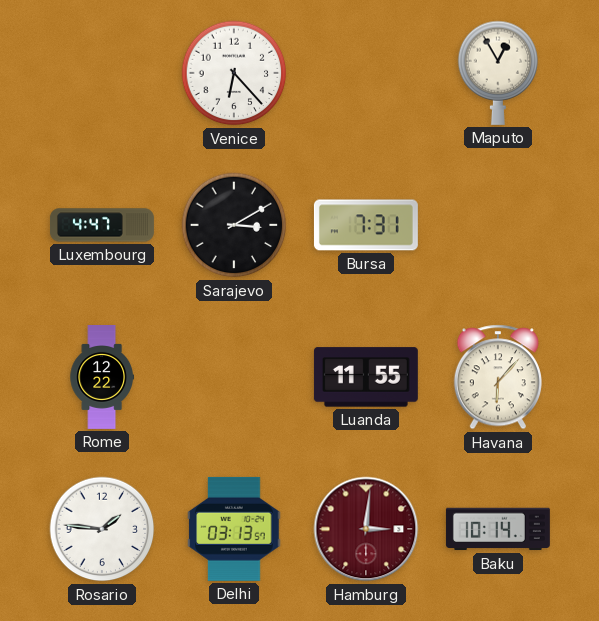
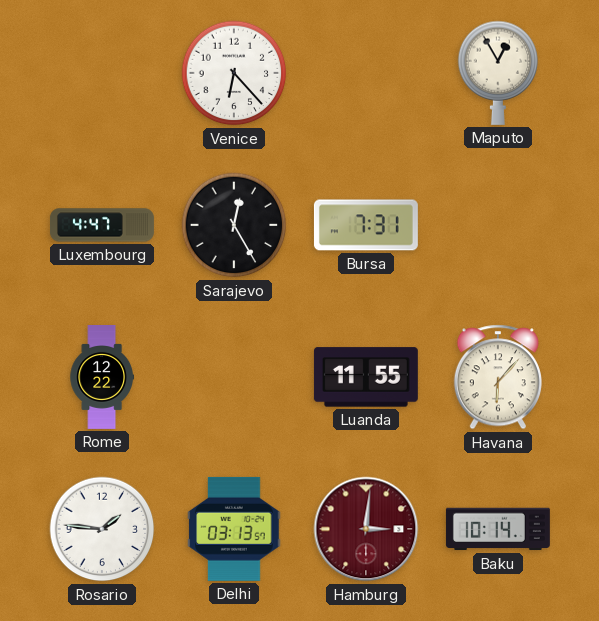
Sarajevo: 3:10 -> 12:25 (234, 225)
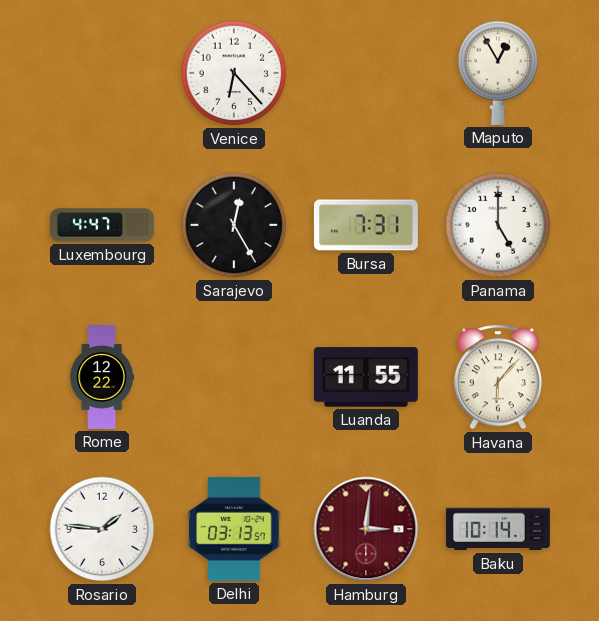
Panama: none -> 5:00 (498, 225)
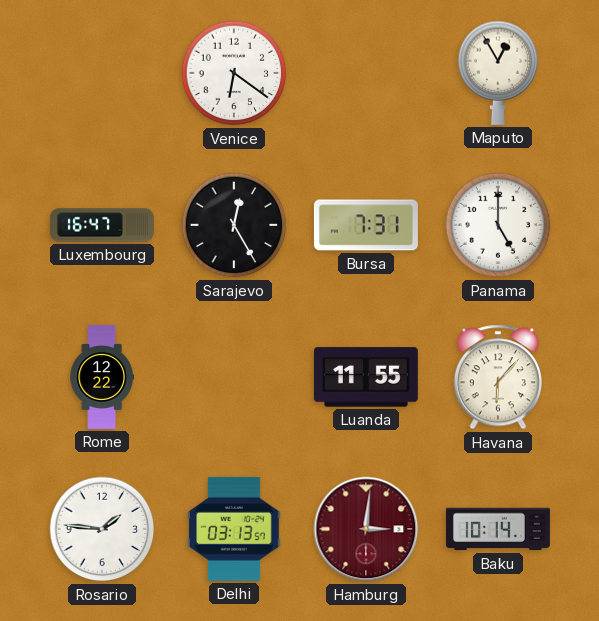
Venice: 6:23 -> 6:21 (234, 73)
Luxembourg: 4:47 -> 16:47 (102, 225)
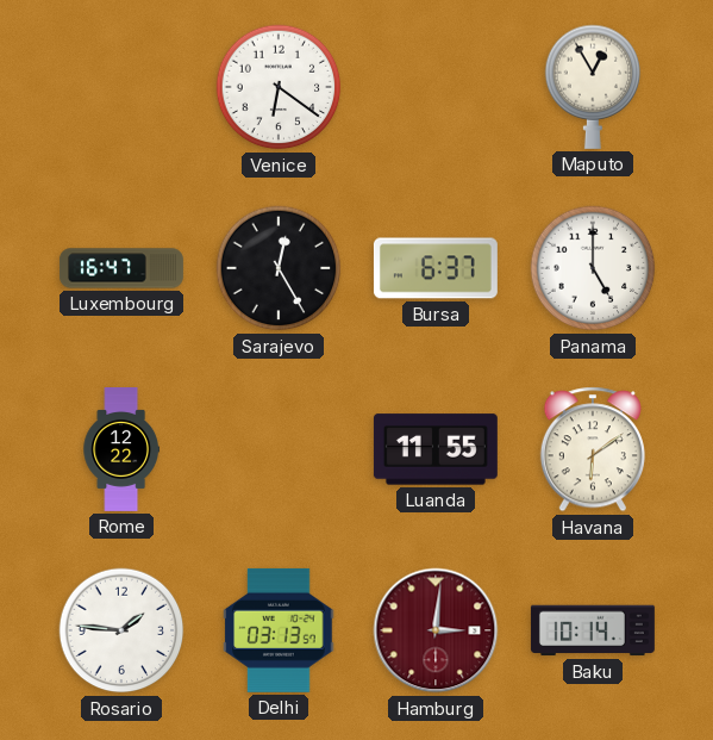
Bursa: 7:31 -> 6:37 (436, 268)
Havana: 6:07 -> 6:09 (593, 449)
